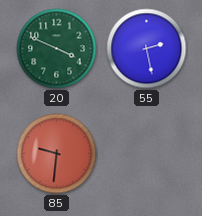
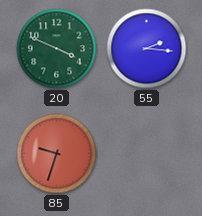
55: 2:28 -> 2:16 (147, 49)
85: 9:31 -> 9:33 (57, 154)
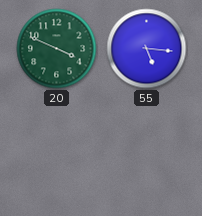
55: 2:16 -> 5:16 (147, 49)
85: 9:33 -> none (57, 154)
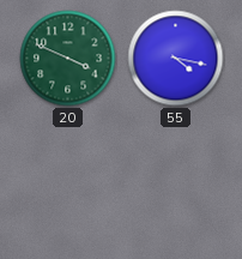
55: 5:16 -> 4:17 (176, 59)
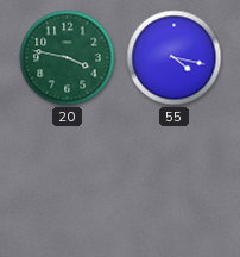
20: 3:49 -> 3:47 (68, 58)
